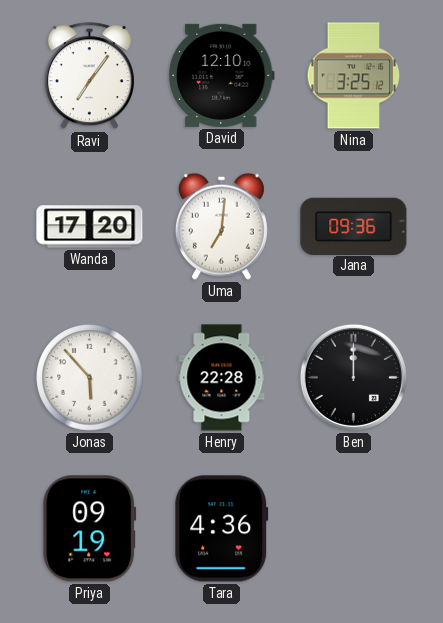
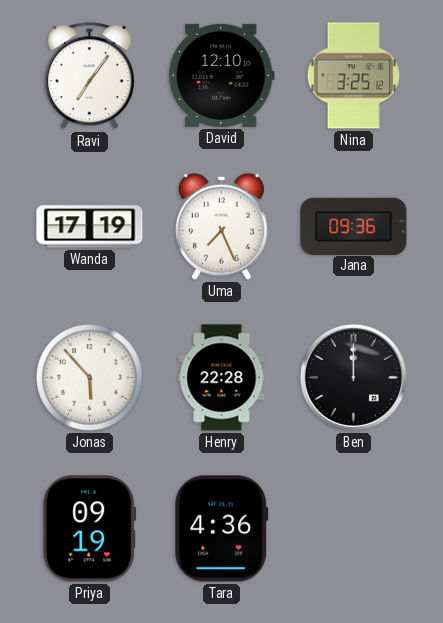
Wanda: 17:20 -> 17:19 (90, 227)
Uma: 7:01 -> 7:26 (221, 226)
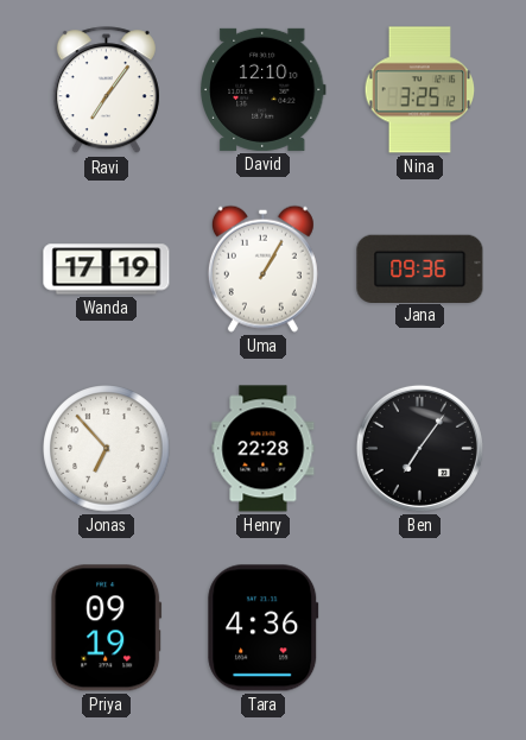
Uma: 7:26 -> 1:05 (262, 268)
Jonas: 5:53 -> 6:53 (107, 449)
Ben: 12:00 -> 7:06 (419, 448)
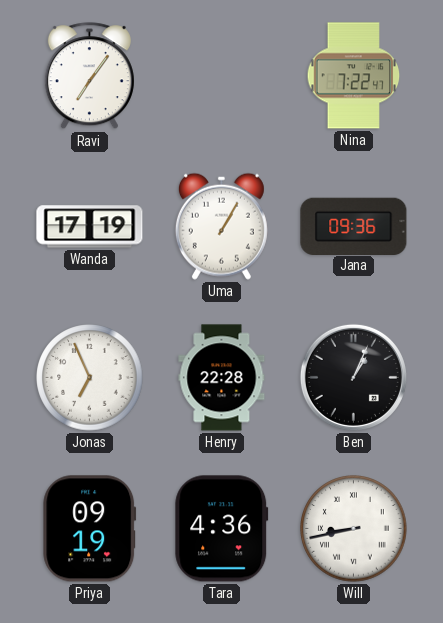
David: 12:10 -> none (262, 89)
Nina: 3:25 -> 7:22 (354, 76)
Jonas: 6:53 -> 6:56 (90, 378)
Ben: 7:06 -> 1:04 (353, 377)
Will: none -> 8:43 (354, 529)
